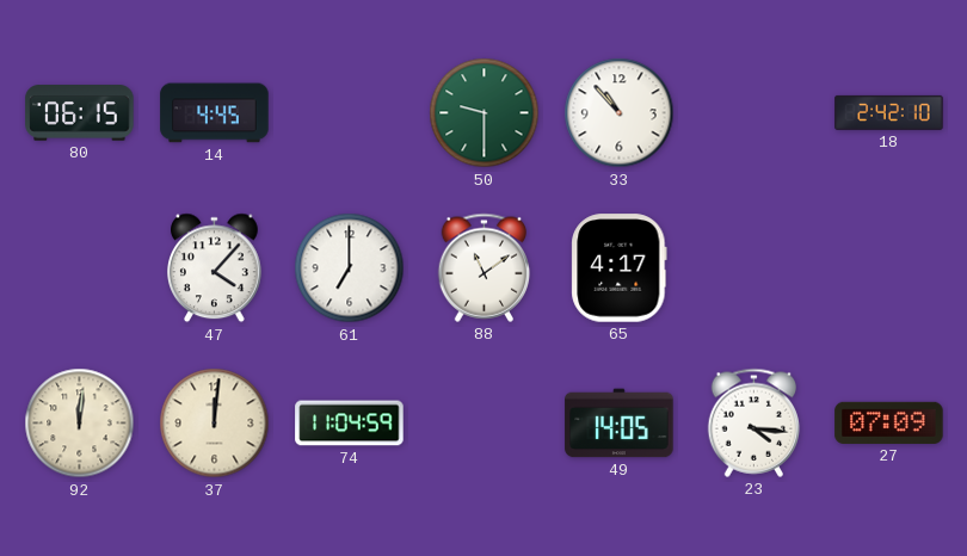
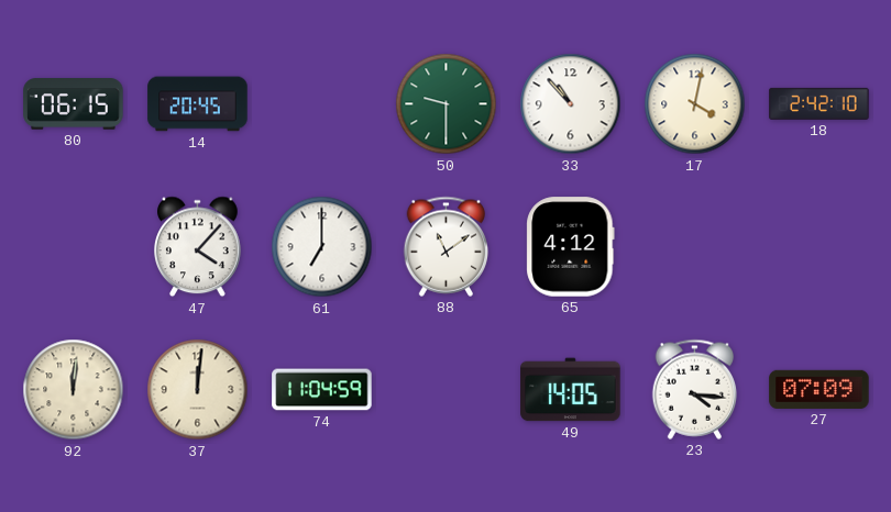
14: 4:45 -> 20:45 (198, 104)
17: none -> 4:02 (695, 104)
65: 4:17 -> 4:12 (571, 247)
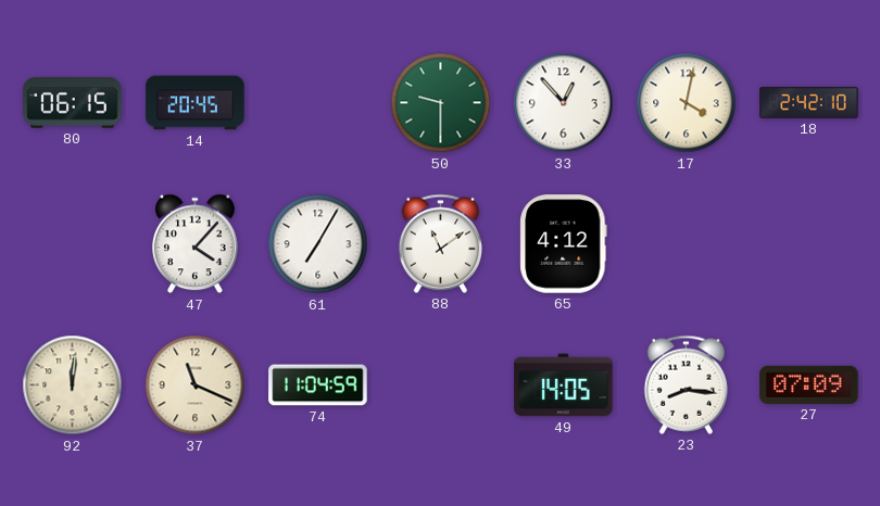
33: 10:53 -> 12:53 (564, 103)
61: 7:00 -> 7:05 (318, 244)
37: 12:01 -> 11:19 (196, 385)
23: 4:16 -> 8:16 (687, 384)
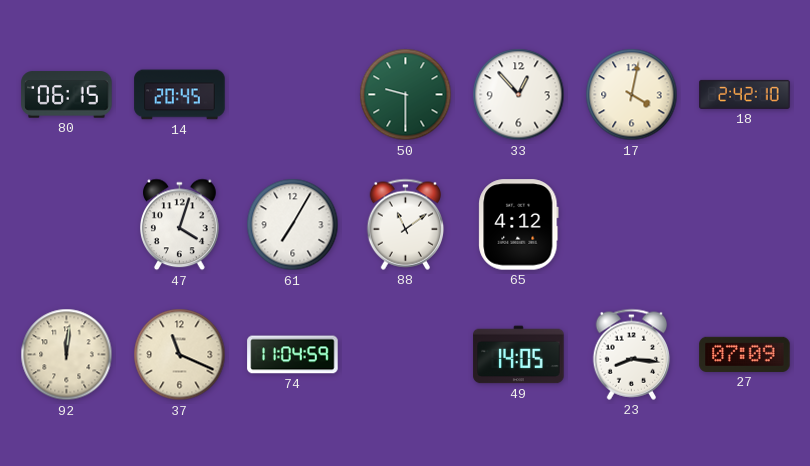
47: 4:07 -> 4:03 (180, 225)
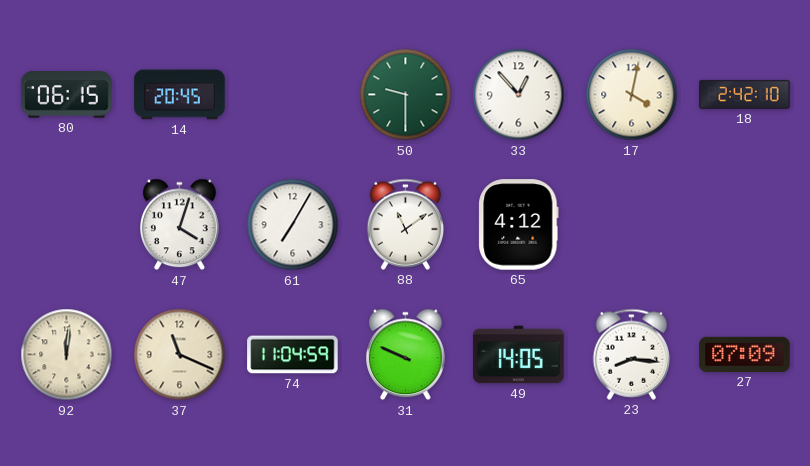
31: none -> 9:49 (406, 355)
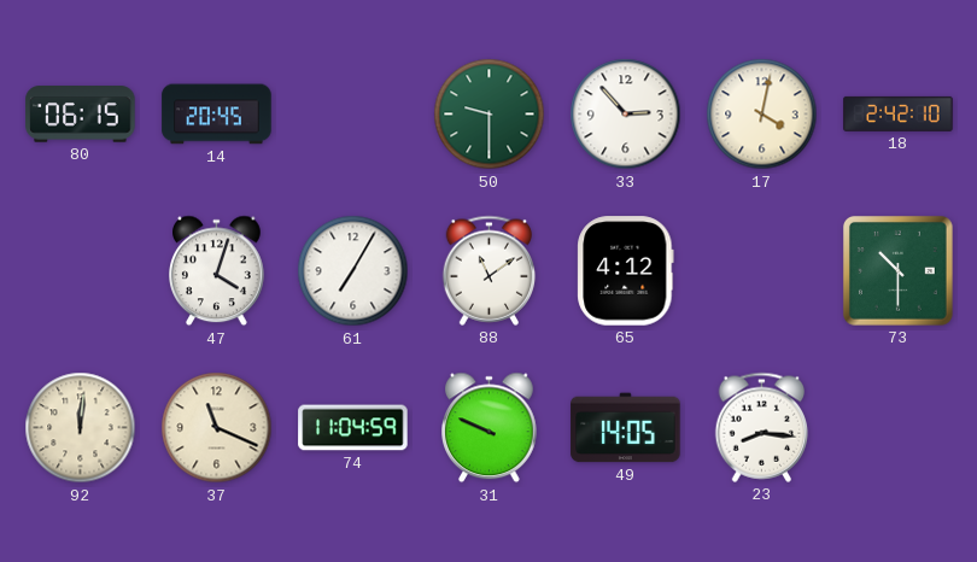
33: 12:53 -> 2:53 (626, 115)
73: none -> 10:30 (899, 271)
27: 07:09 -> none (745, 354)
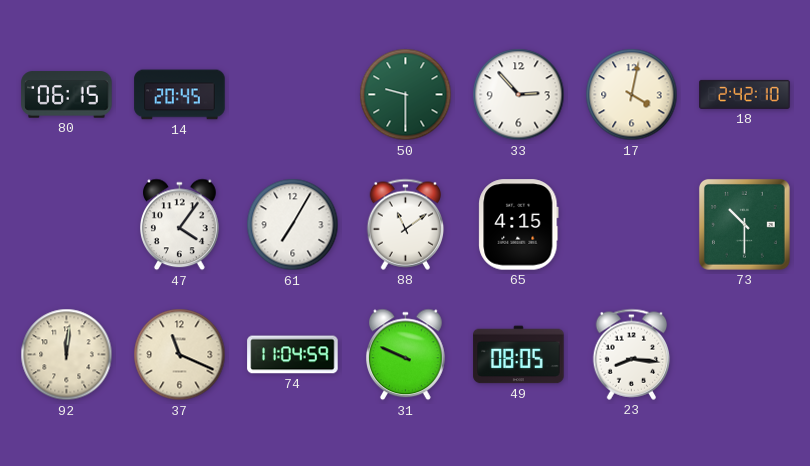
47: 4:03 -> 4:06 (180, 225)
65: 4:12 -> 4:15 (519, 225)
49: 14:05 -> 08:05 (519, 355)
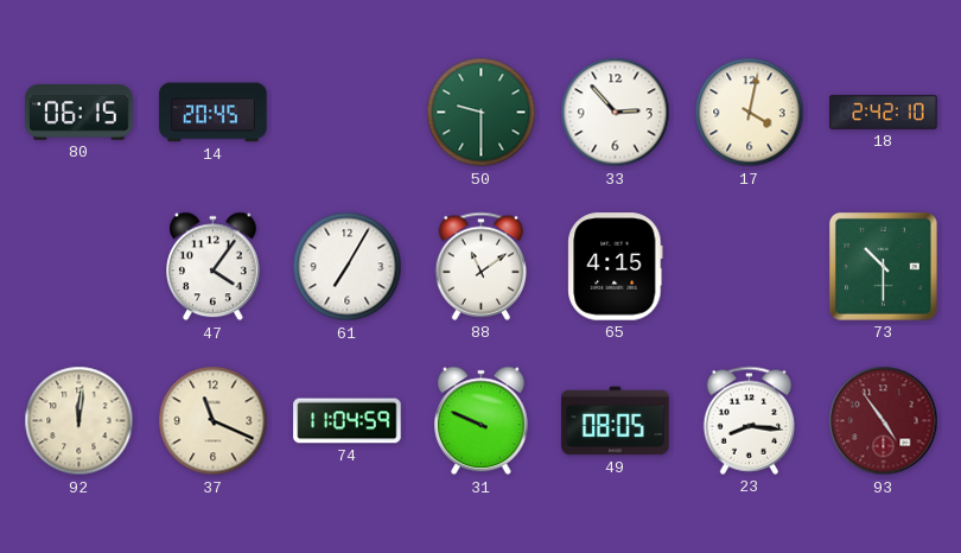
93: none -> 4:54 (884, 421)
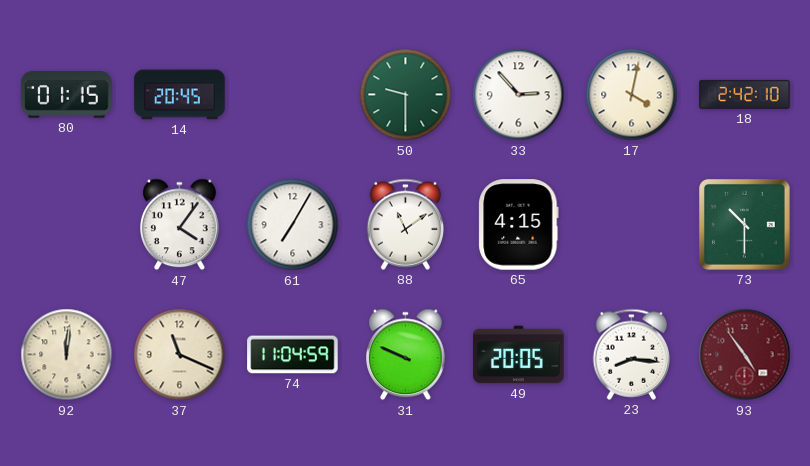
80: 06:15 -> 01:15 (67, 95)
49: 08:05 -> 20:05 (519, 355)
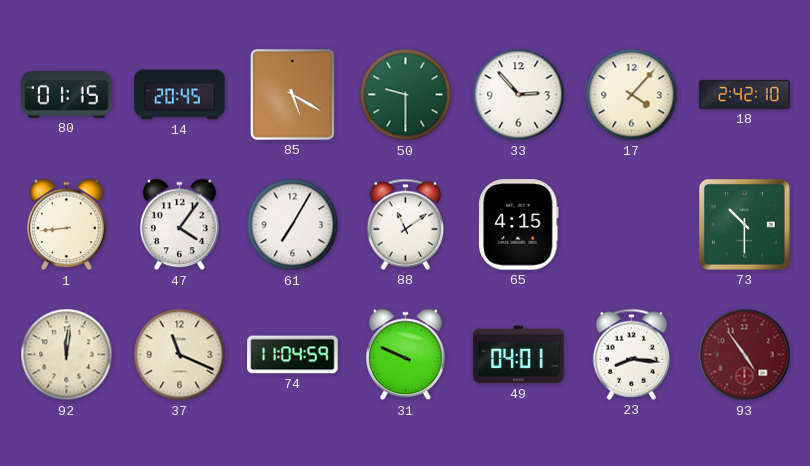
85: none -> 5:20 (292, 94)
17: 4:02 -> 4:07 (632, 95)
1: none -> 8:44 (67, 225)
49: 20:05 -> 04:01 (519, 355)
